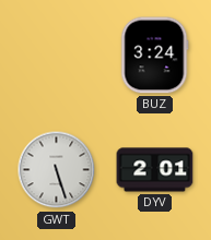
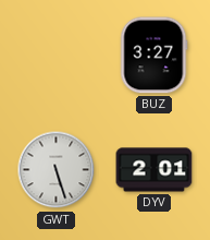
BUZ: 3:24 -> 3:27 (155, 56)
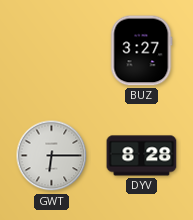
GWT: 5:27 -> 6:15 (52, 156)
DYV: 2:01 -> 8:28 (142, 156)
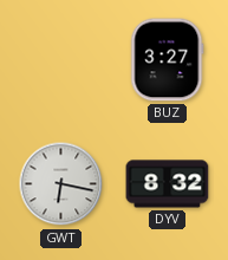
GWT: 6:15 -> 6:17 (61, 184)
DYV: 8:28 -> 8:32 (168, 184)
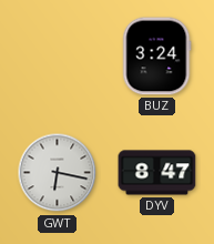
BUZ: 3:27 -> 3:24 (157, 57)
DYV: 8:32 -> 8:47 (157, 173)
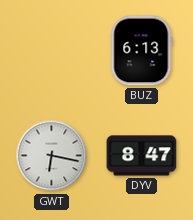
BUZ: 3:24 -> 6:13 (142, 51)
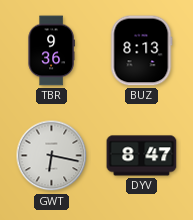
TBR: none -> 9:36 (51, 51)
BUZ: 6:13 -> 8:13 (142, 51)
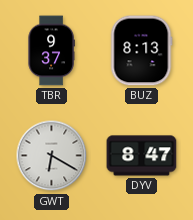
TBR: 9:36 -> 9:37 (51, 51)
GWT: 6:17 -> 6:20 (52, 156)
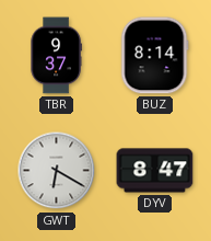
BUZ: 8:13 -> 8:14 (155, 56)
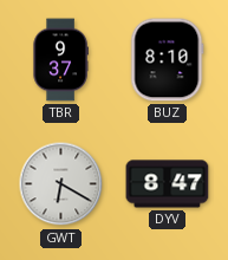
BUZ: 8:14 -> 8:10 (168, 60)
